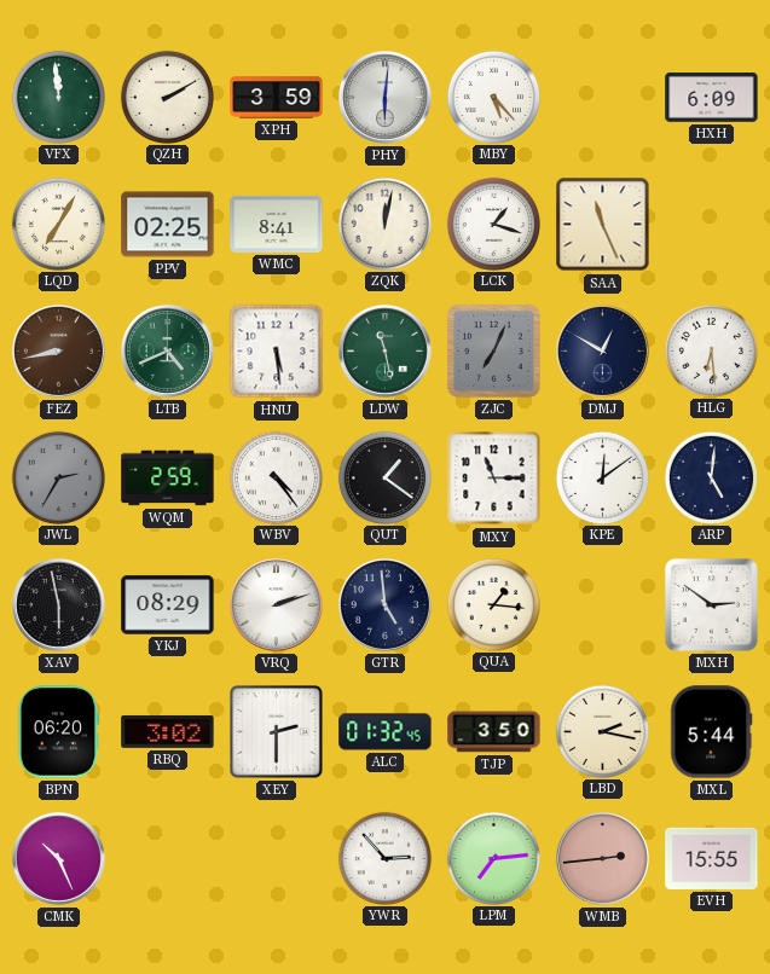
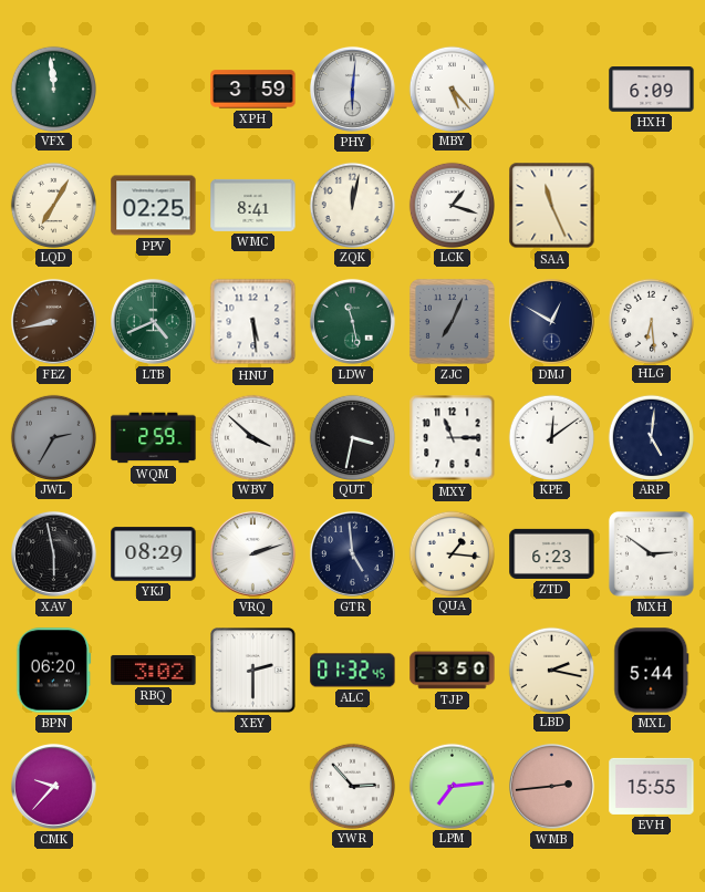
QZH: 2:10 -> none (167, 97)
WBV: 4:24 -> 3:52 (252, 437)
QUT: 1:21 -> 3:32 (352, 437)
ZTD: none -> 6:23 (552, 553)
CMK: 10:26 -> 9:37 (53, 786)
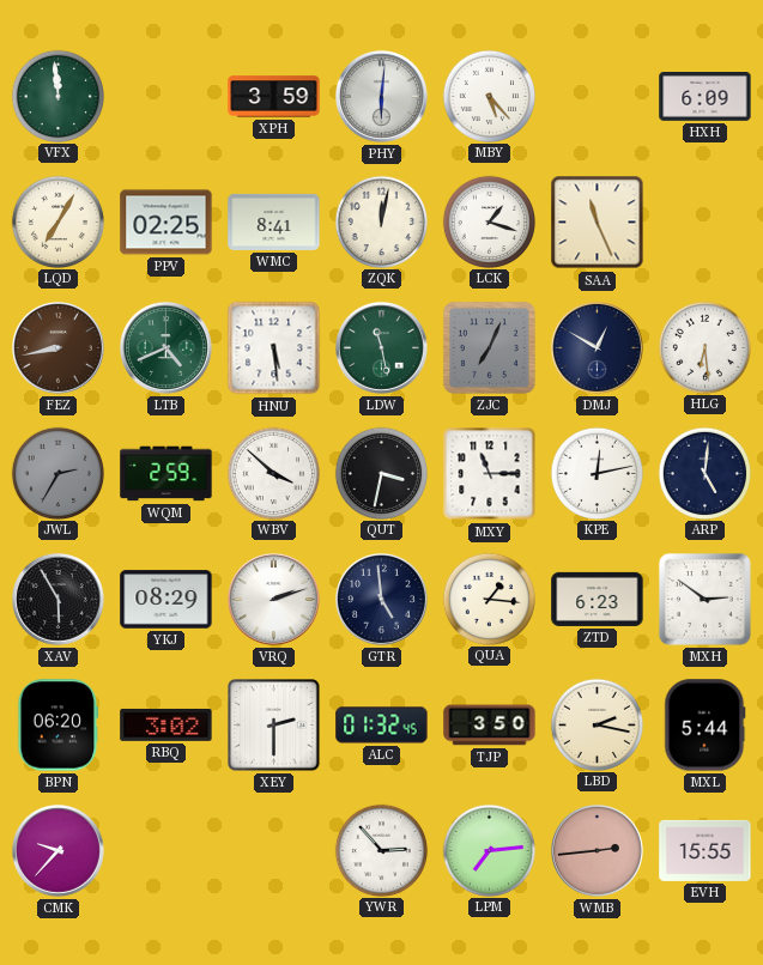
KPE: 12:09 -> 12:13 (597, 473)
XAV: 5:58 -> 5:55 (57, 599)
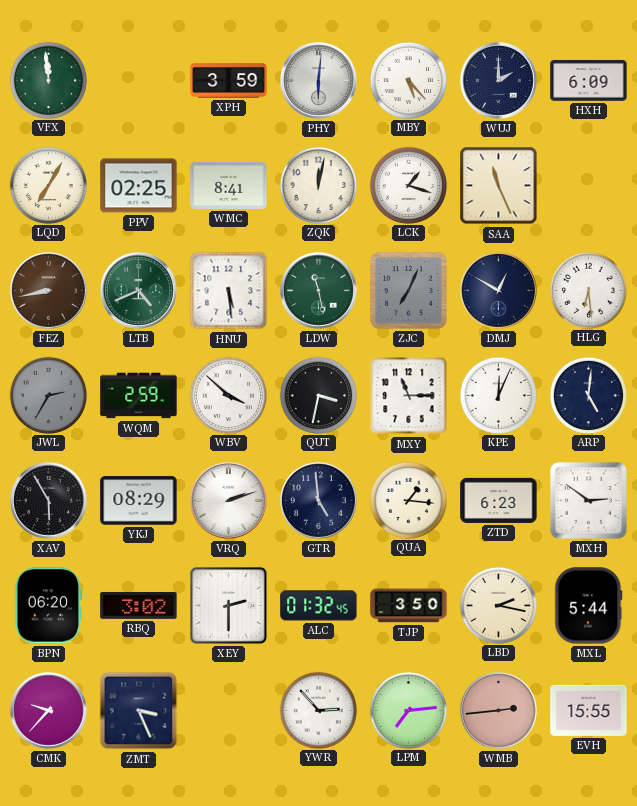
WUJ: none -> 2:00 (498, 80)
KPE: 12:13 -> 12:04 (498, 395)
ZMT: none -> 3:26 (139, 711)
